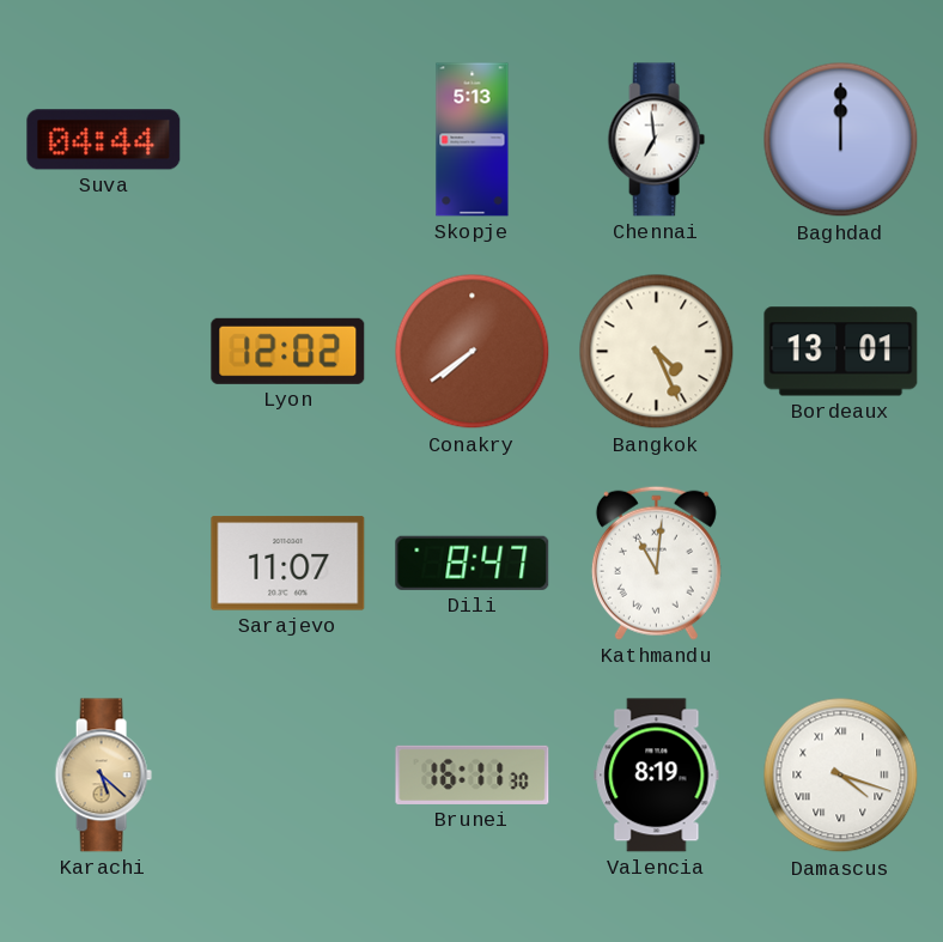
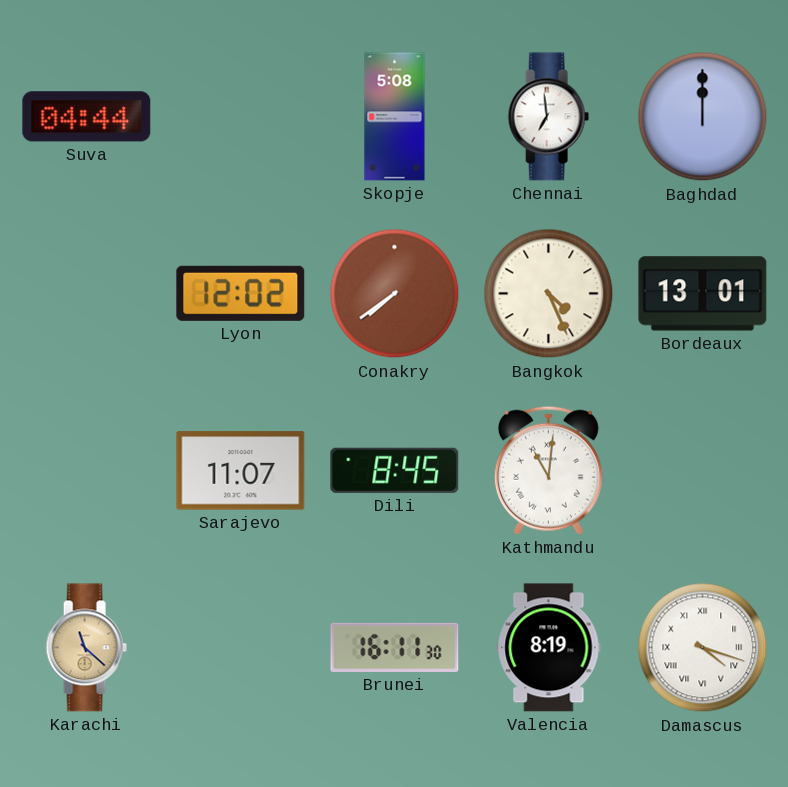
Skopje: 5:13 -> 5:08 (395, 117)
Dili: 8:47 -> 8:45 (395, 470)
Karachi: 5:22 -> 11:22 (86, 648)
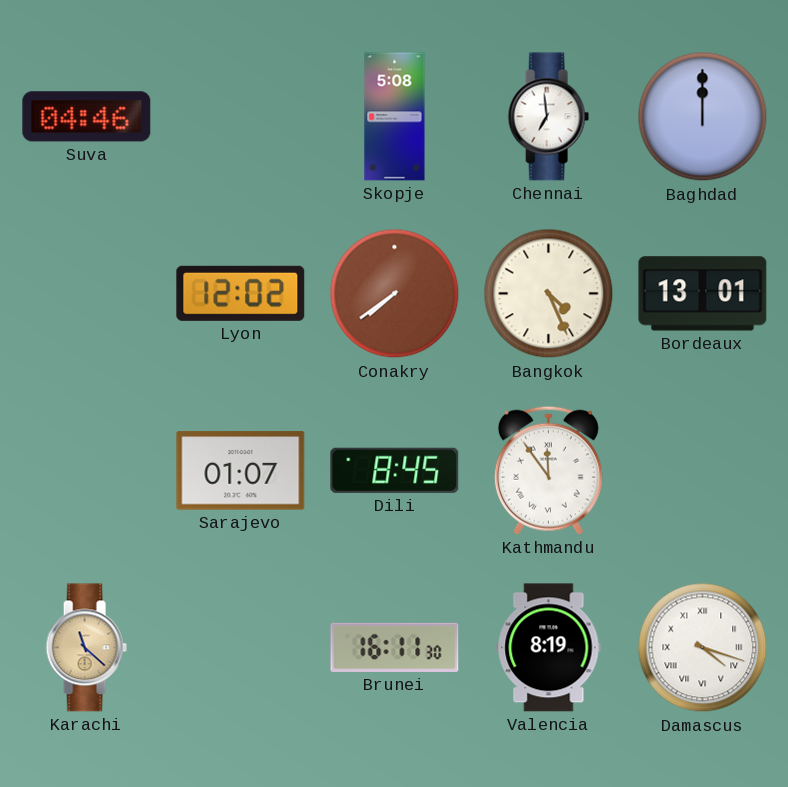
Suva: 04:44 -> 04:46 (87, 117)
Sarajevo: 11:07 -> 01:07 (241, 471)
Kathmandu: 11:01 -> 11:54 (548, 470)
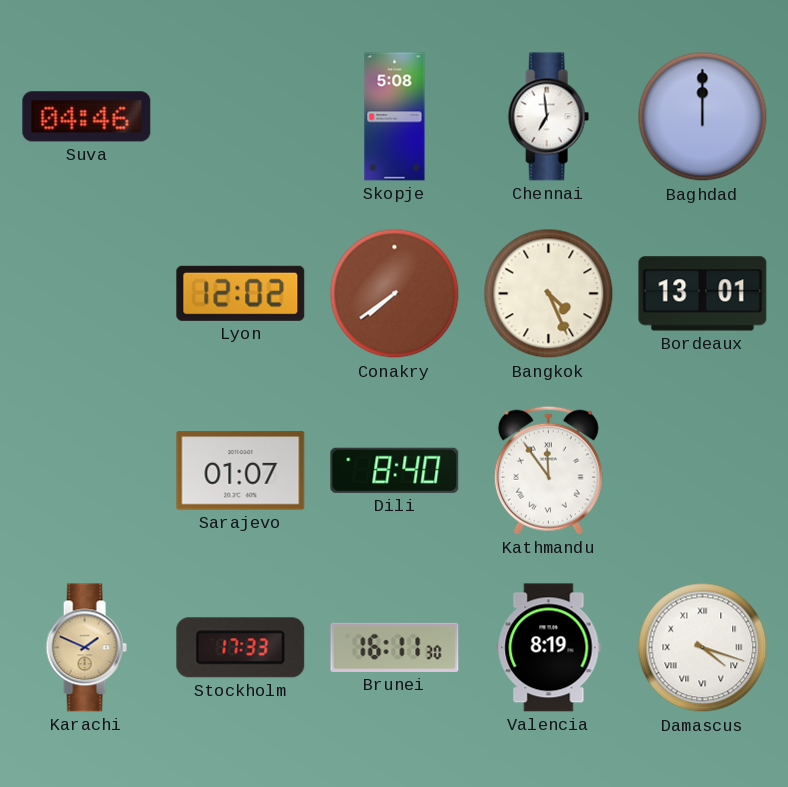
Dili: 8:45 -> 8:40 (395, 470)
Karachi: 11:22 -> 1:49 (86, 648)
Stockholm: none -> 17:33 (241, 648)
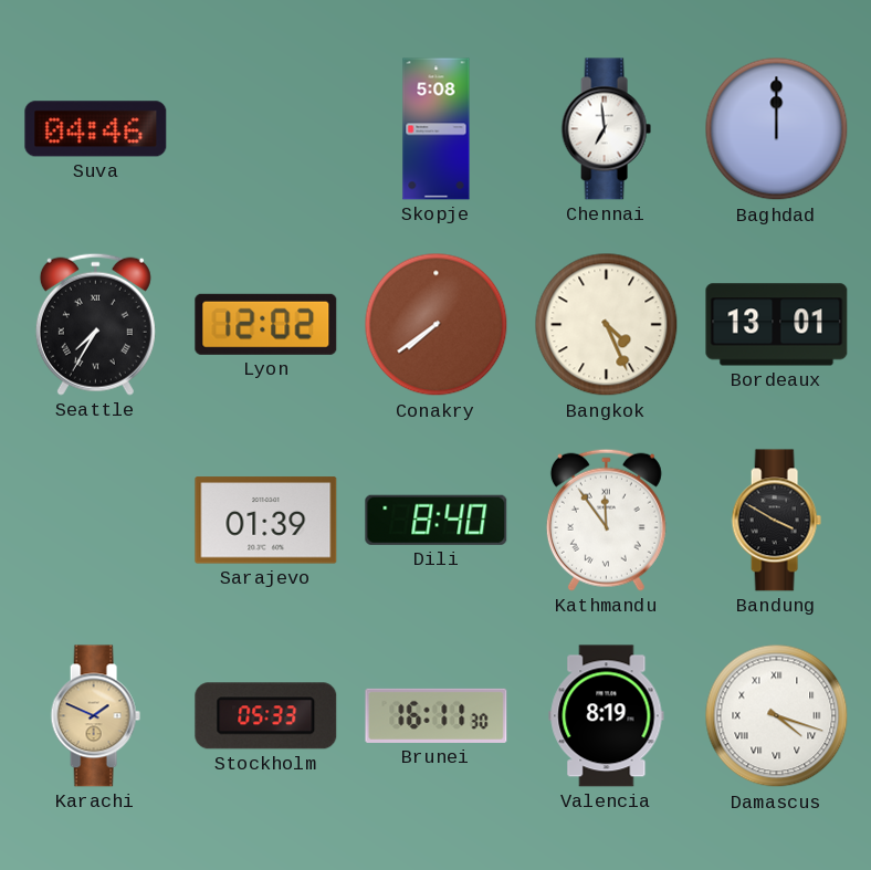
Seattle: none -> 7:35 (95, 324)
Sarajevo: 01:07 -> 01:39 (266, 521)
Bandung: none -> 3:50 (776, 521)
Stockholm: 17:33 -> 05:33 (266, 716)
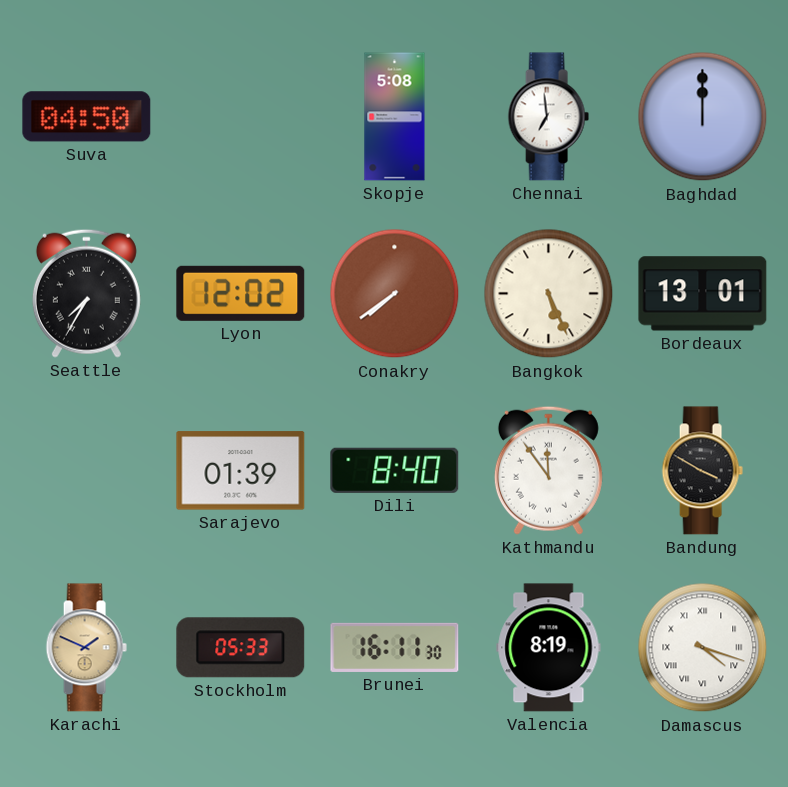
Suva: 04:46 -> 04:50 (87, 117)
Bangkok: 4:26 -> 5:26 (549, 294)
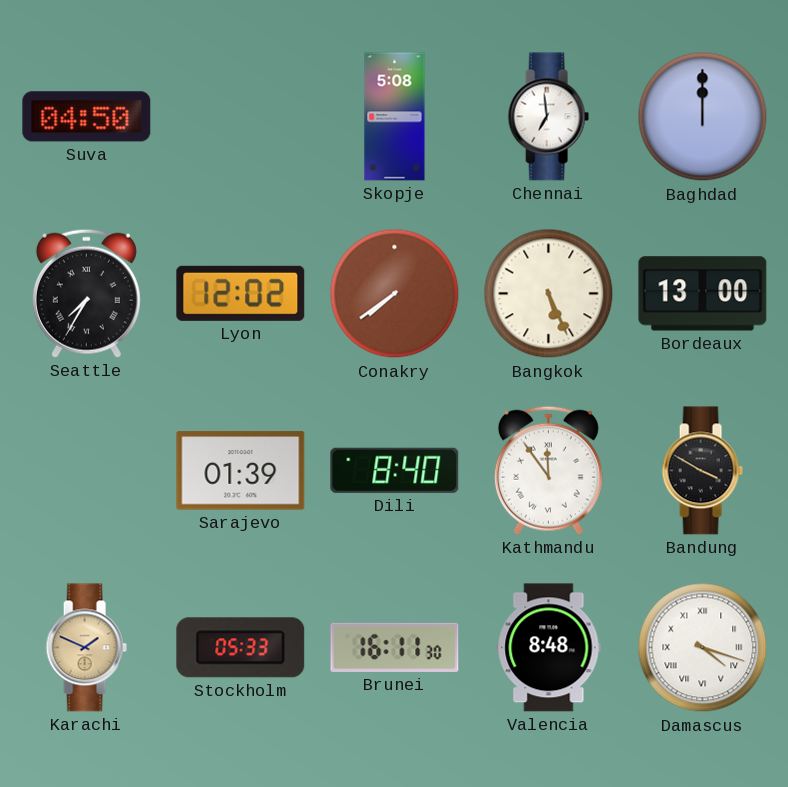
Bordeaux: 13:01 -> 13:00 (703, 294)
Valencia: 8:19 -> 8:48 (549, 648)
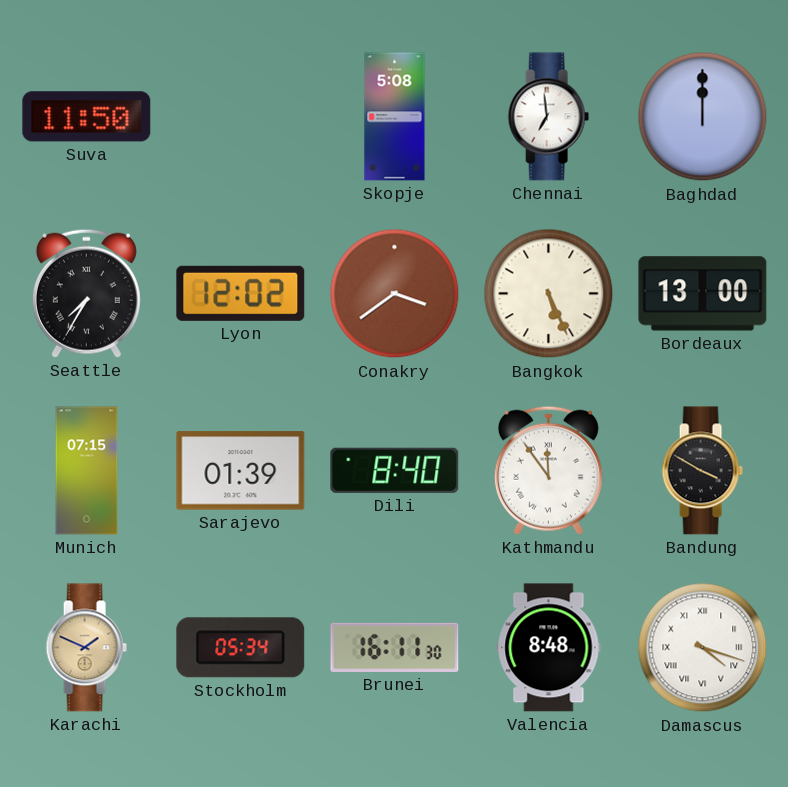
Suva: 04:50 -> 11:50 (87, 117)
Conakry: 7:39 -> 3:39 (395, 294)
Munich: none -> 07:15 (87, 471)
Stockholm: 05:33 -> 05:34 (241, 648)
